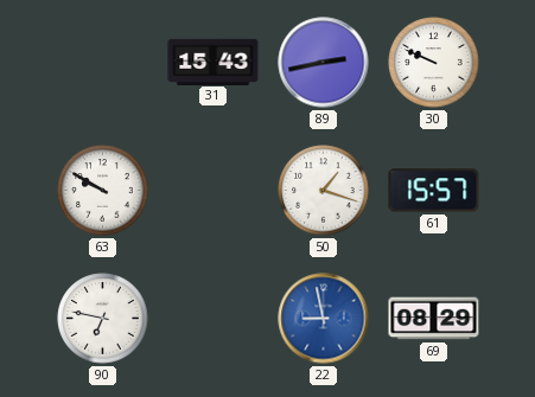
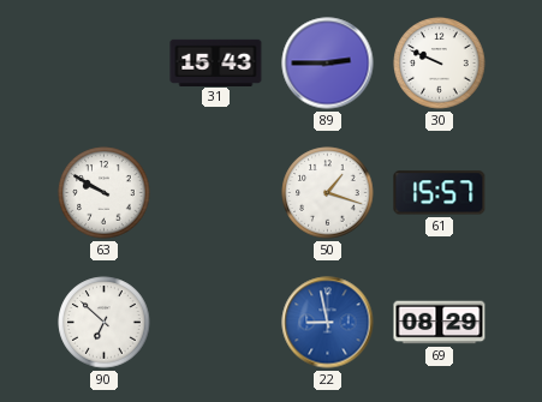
89: 2:43 -> 2:45 (328, 64)
90: 6:47 -> 6:52 (105, 323)
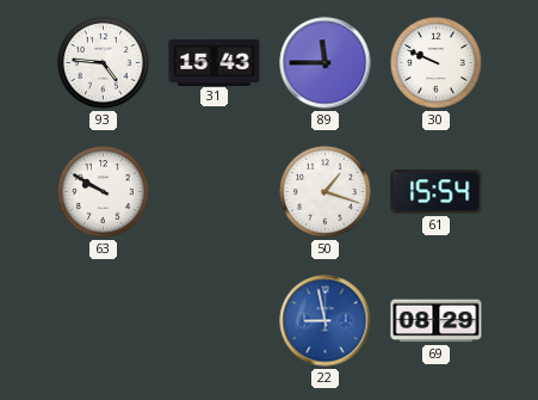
93: none -> 4:46 (104, 63)
89: 2:45 -> 11:45 (326, 63)
61: 15:57 -> 15:54 (437, 192)
90: 6:52 -> none (105, 323)
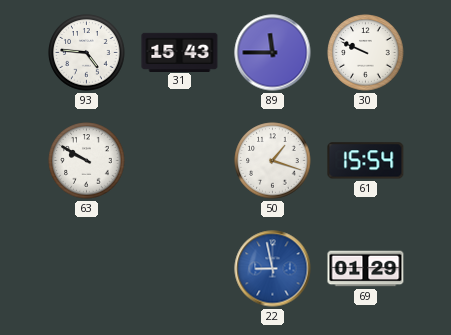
69: 08:29 -> 01:29 (366, 269)
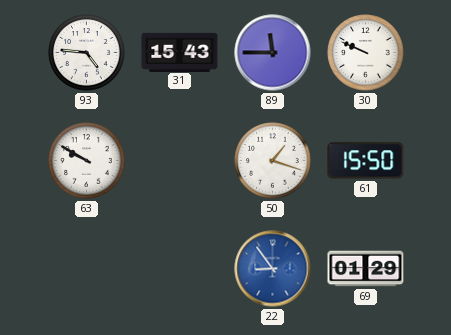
61: 15:54 -> 15:50 (366, 161)
22: 8:58 -> 8:54 (273, 269)
